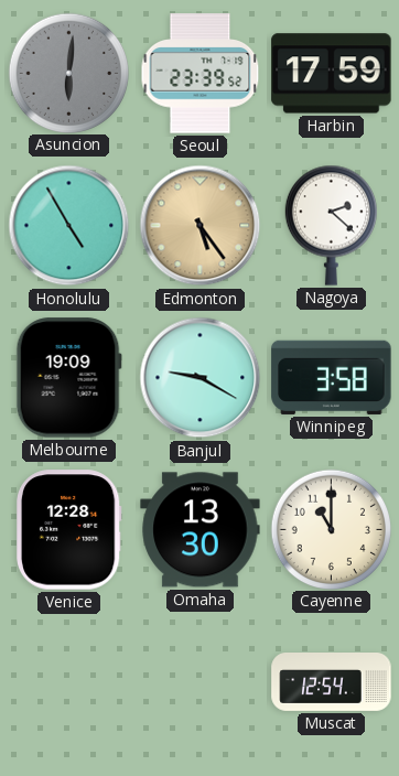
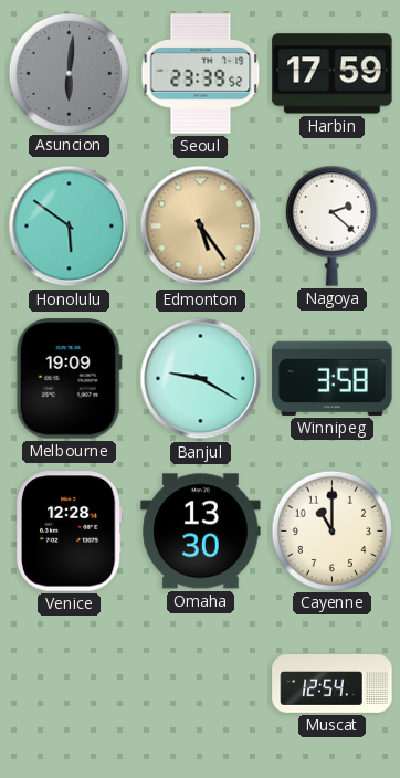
Honolulu: 4:55 -> 5:51 (70, 227)
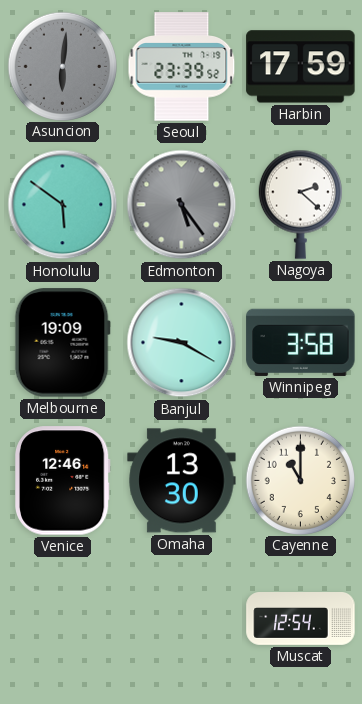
Edmonton dial: champagne -> grey (182, 205)
Venice: 12:28 -> 12:46 (62, 481)
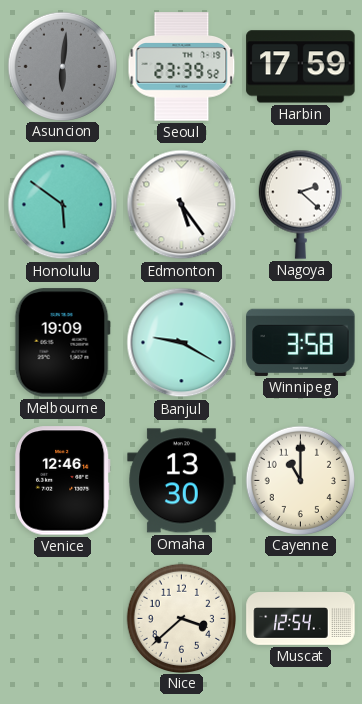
Edmonton dial: grey -> white (182, 205)
Nice: none -> 3:38 (181, 618)
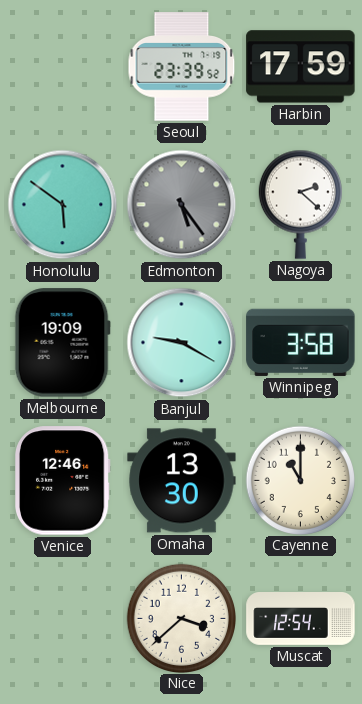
Asuncion: 6:01 -> none (62, 66)
Edmonton dial: white -> grey (182, 205)
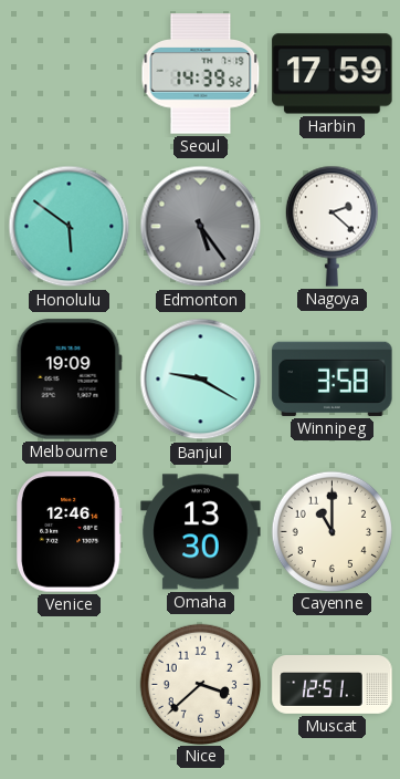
Seoul: 23:39 -> 14:39 (201, 74)
Muscat: 12:54 -> 12:51 (333, 685)
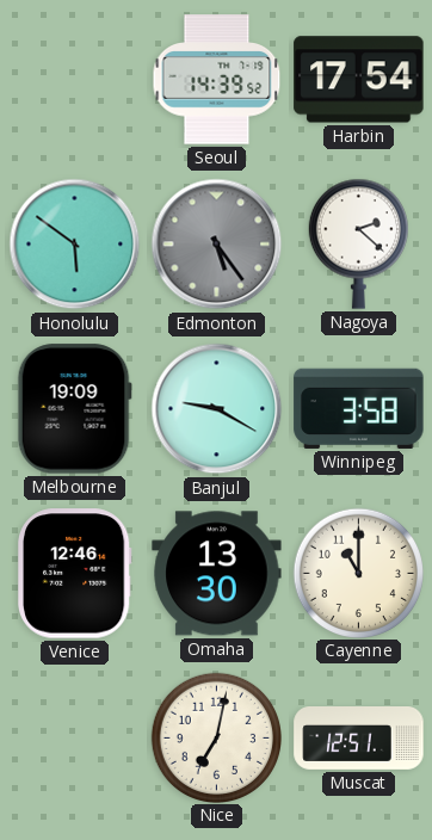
Harbin: 17:59 -> 17:54 (359, 80)
Nice: 3:38 -> 7:02 (216, 737)
